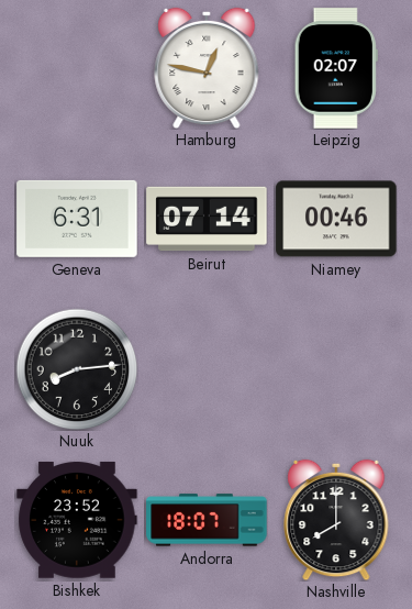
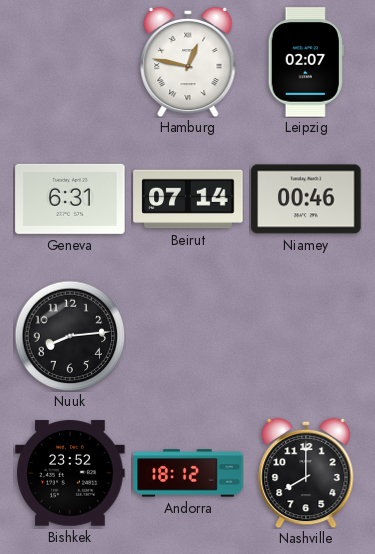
Andorra: 18:07 -> 18:12 (188, 473)
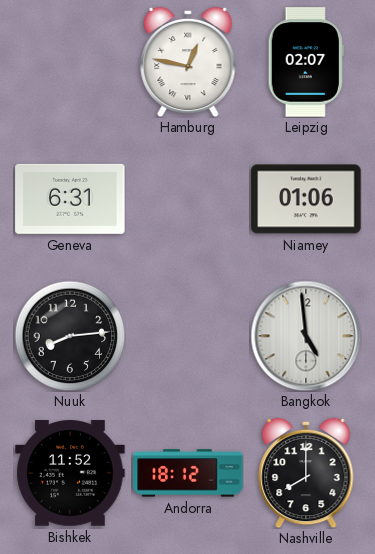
Beirut: 07:14 -> none (188, 199)
Niamey: 00:46 -> 01:06 (306, 199)
Bangkok: none -> 4:59 (306, 336)
Bishkek: 23:52 -> 11:52 (70, 473)
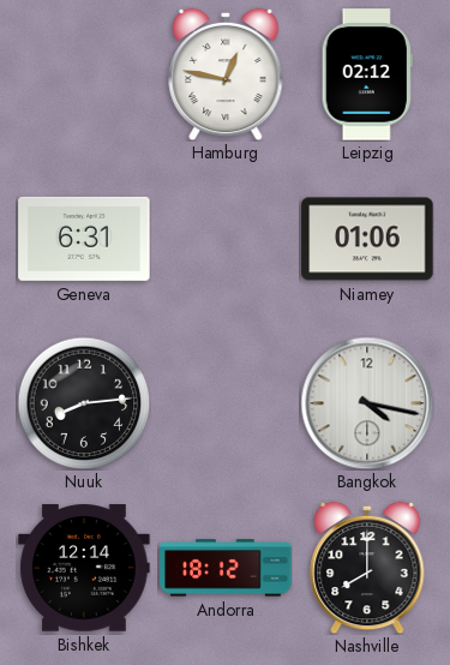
Leipzig: 02:07 -> 02:12 (367, 74)
Bangkok: 4:59 -> 4:17 (367, 403)
Bishkek: 11:52 -> 12:14 (84, 568)
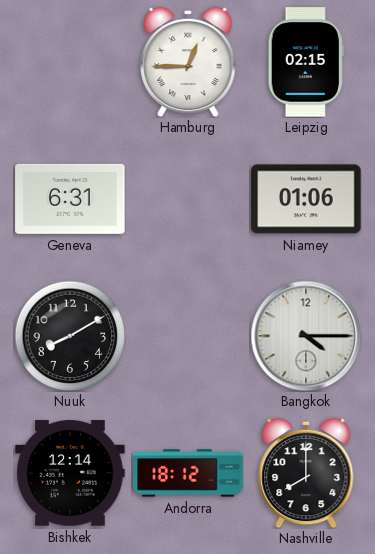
Hamburg: 12:47 -> 12:45 (188, 62)
Leipzig: 02:12 -> 02:15 (306, 62)
Nuuk: 8:14 -> 8:10 (70, 336)
Bangkok: 4:17 -> 4:15 (306, 336)
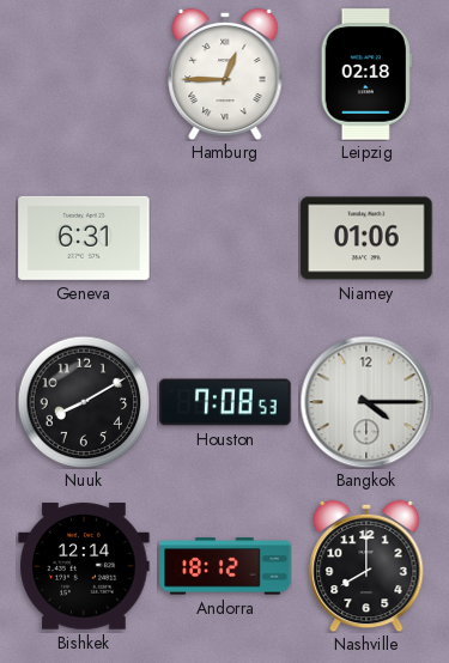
Leipzig: 02:15 -> 02:18 (366, 74)
Houston: none -> 7:08 (225, 402)
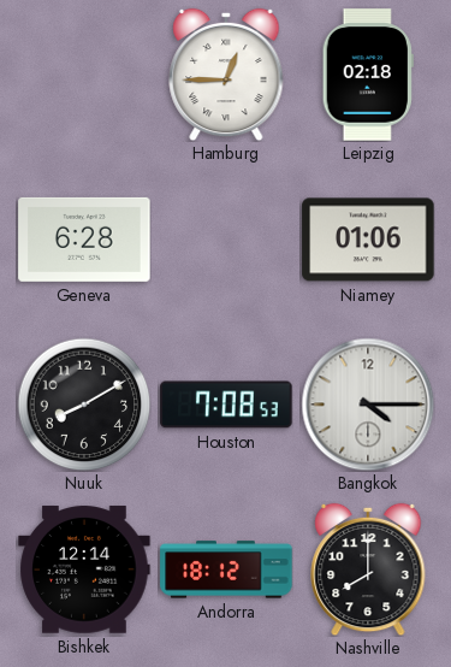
Geneva: 6:31 -> 6:28 (84, 240)
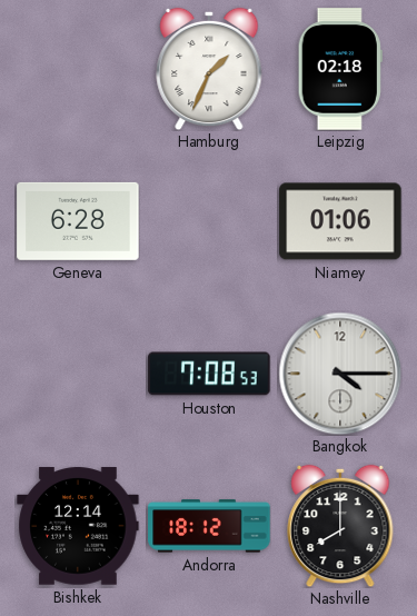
Hamburg: 12:45 -> 1:34 (209, 69)
Nuuk: 8:10 -> none (84, 405)
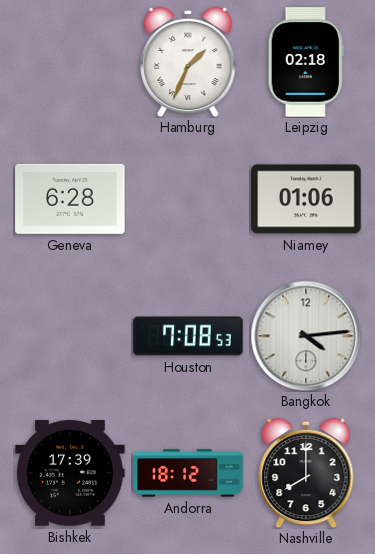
Bangkok: 4:15 -> 4:14 (306, 336)
Bishkek: 12:14 -> 17:39 (70, 473)
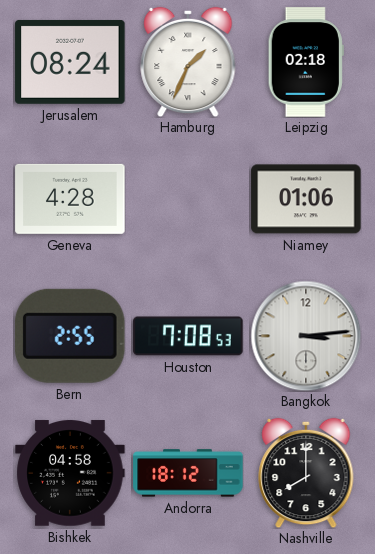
Jerusalem: none -> 08:24 (70, 62)
Geneva: 6:28 -> 4:28 (70, 199)
Bern: none -> 2:55 (70, 336)
Bangkok: 4:14 -> 3:14 (306, 336)
Bishkek: 17:39 -> 04:58 (70, 473)
